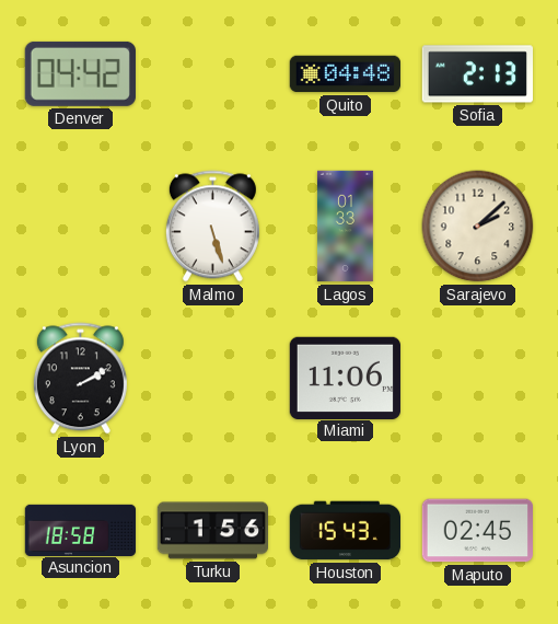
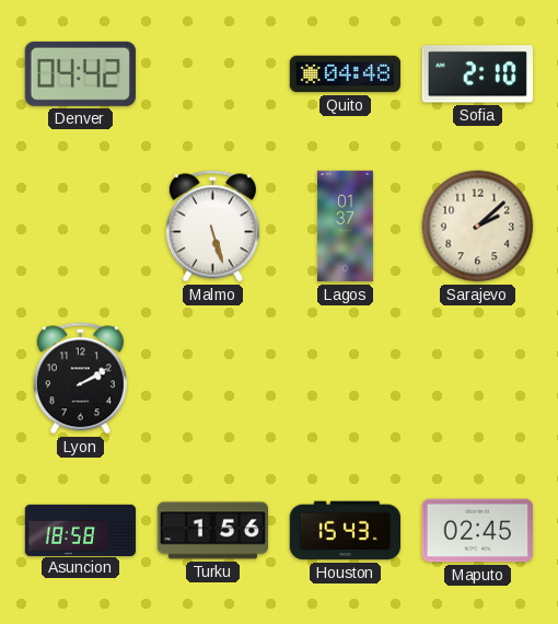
Sofia: 2:13 -> 2:10 (477, 74)
Lagos: 01:33 -> 01:37 (346, 227)
Miami: 11:06 -> none (345, 378)
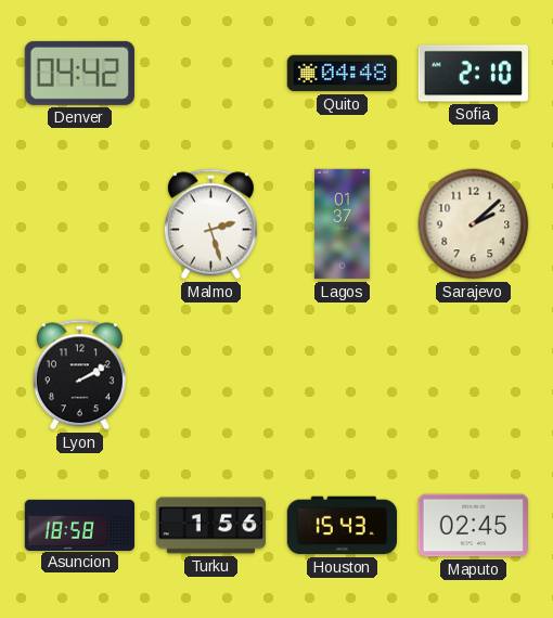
Malmo: 5:27 -> 2:27 (210, 224)
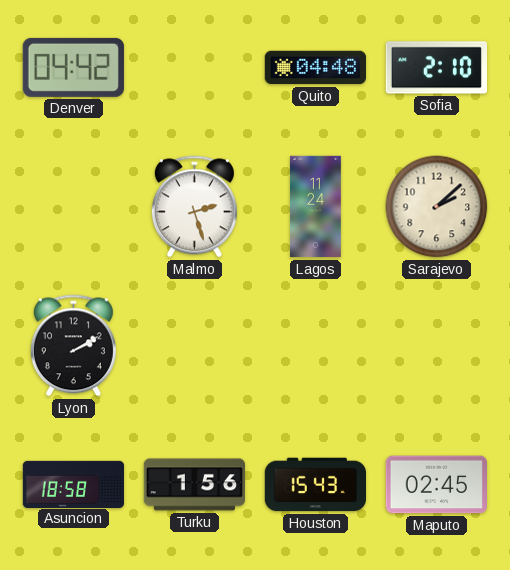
Lagos: 01:37 -> 11:24 (316, 207)
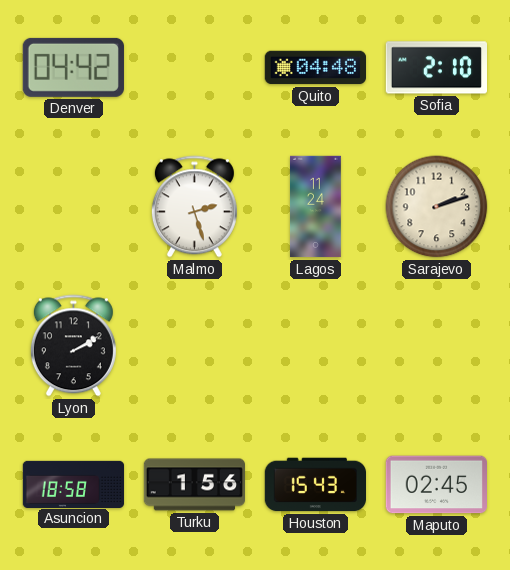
Sarajevo: 2:08 -> 2:12 (437, 207)
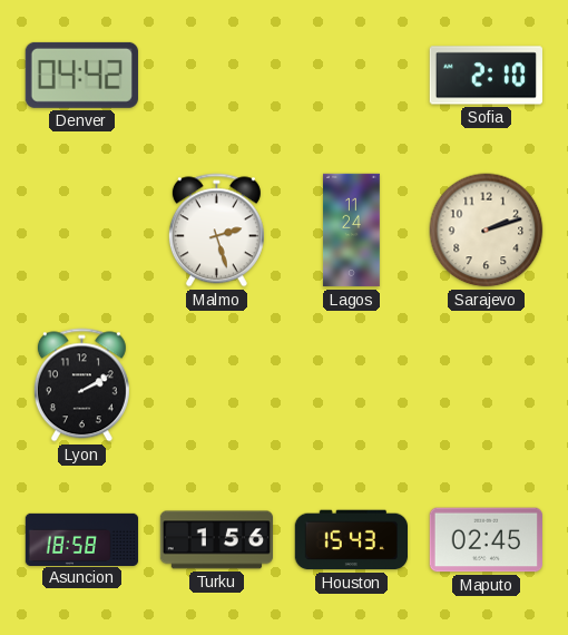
Quito: 04:48 -> none (315, 68)
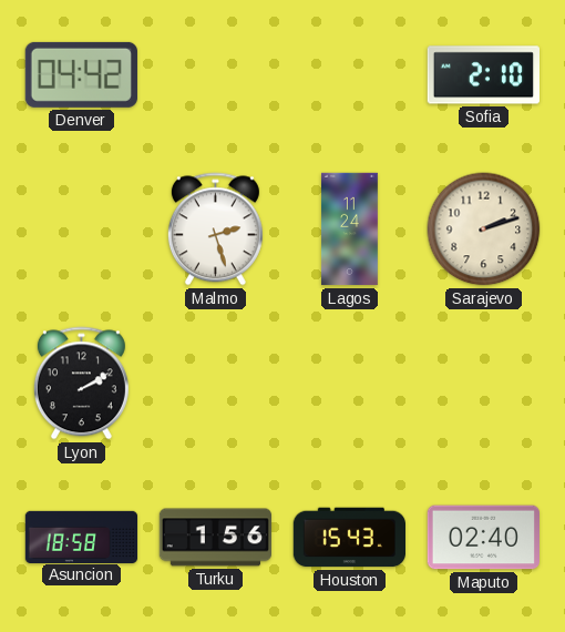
Maputo: 02:45 -> 02:40 (483, 538)
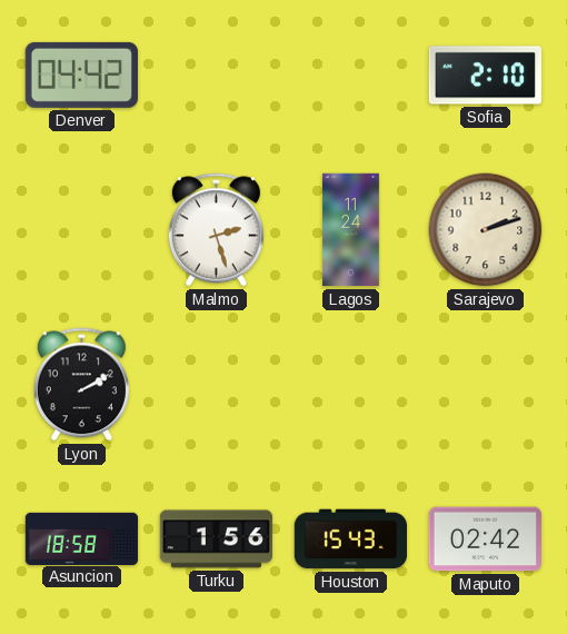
Maputo: 02:40 -> 02:42 (485, 539)
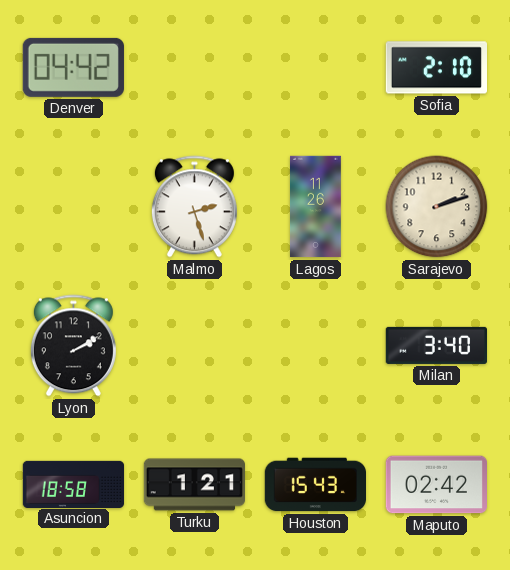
Lagos: 11:24 -> 11:26 (316, 207)
Milan: none -> 3:40 (436, 345)
Turku: 1:56 -> 1:21 (194, 485)
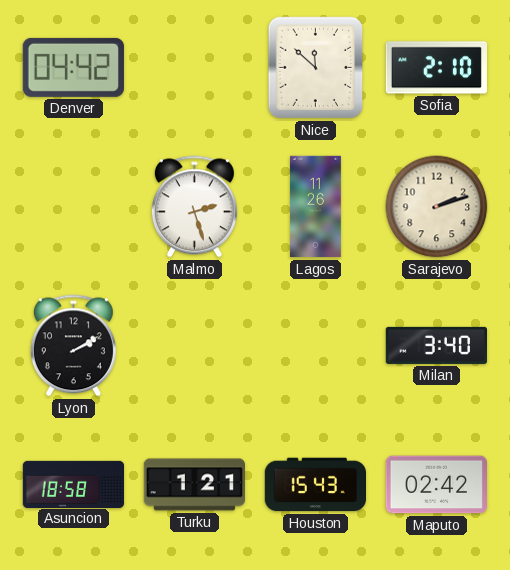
Nice: none -> 11:52 (316, 68)
